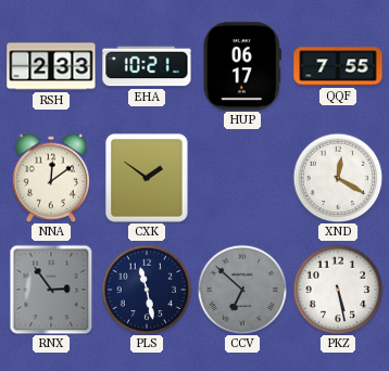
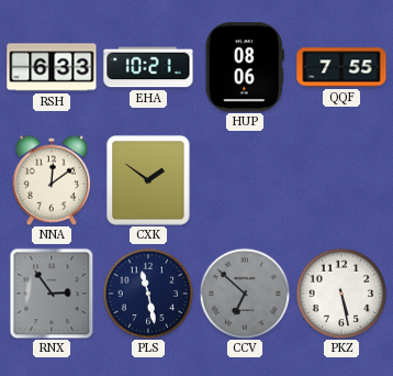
RSH: 2:33 -> 6:33 (52, 67)
HUP: 06:17 -> 08:06 (245, 67)
XND: 12:20 -> none (338, 178)
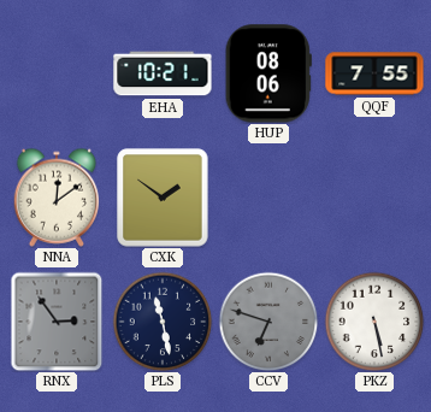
RSH: 6:33 -> none (52, 67)
CCV: 6:52 -> 6:48 (268, 322)
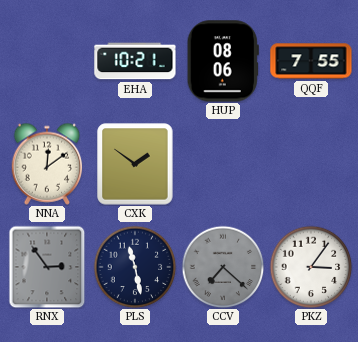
CCV: 6:48 -> 7:22 (223, 267)
PKZ: 5:28 -> 3:06 (311, 267)
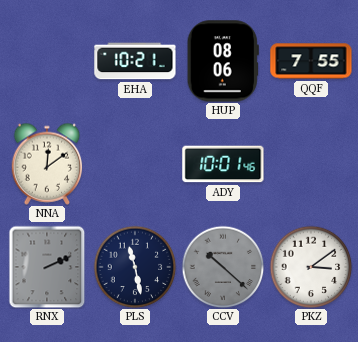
CXK: 1:51 -> none (135, 164)
ADY: none -> 10:01 (223, 164)
RNX: 2:54 -> 2:11 (47, 267)
CCV: 7:22 -> 10:22 (223, 267)
PKZ: 3:06 -> 3:09 (311, 267)
